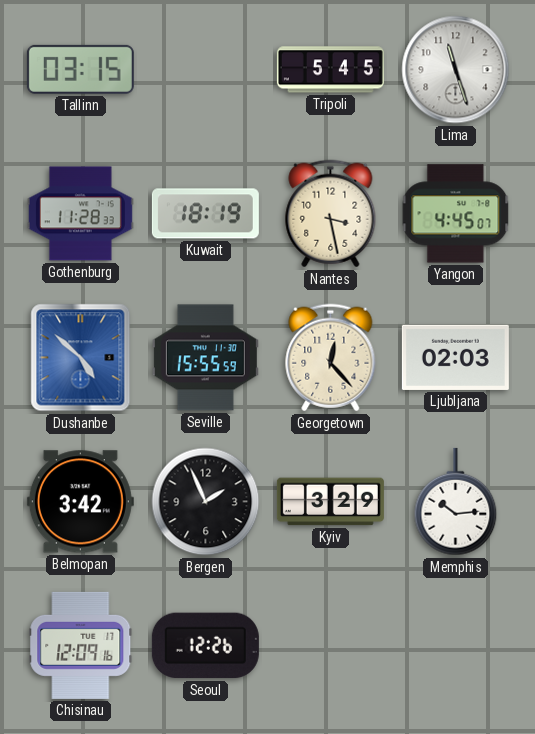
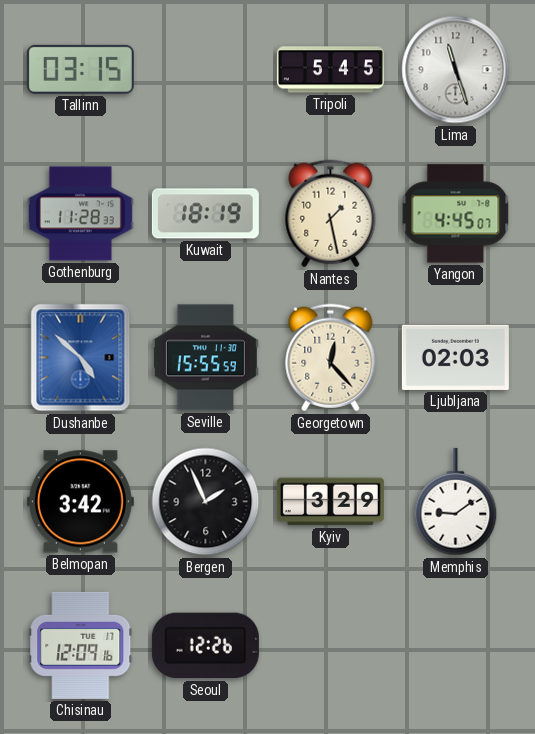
Nantes: 3:28 -> 1:28 (331, 214)
Memphis: 10:14 -> 9:09 (456, 502)
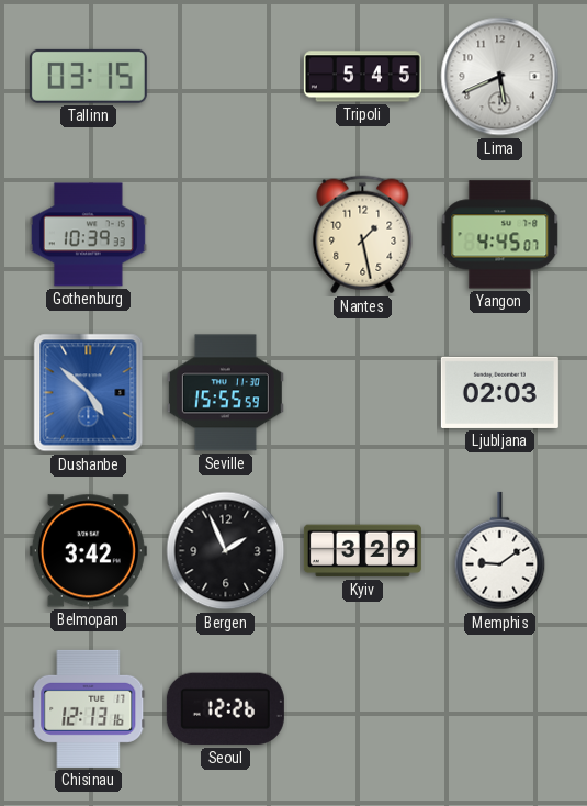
Lima: 11:27 -> 5:41 (500, 77)
Gothenburg: 11:28 -> 10:39 (88, 235)
Kuwait: 18:19 -> none (205, 214)
Georgetown: 12:23 -> none (331, 358)
Chisinau: 12:09 -> 12:13 (89, 708)
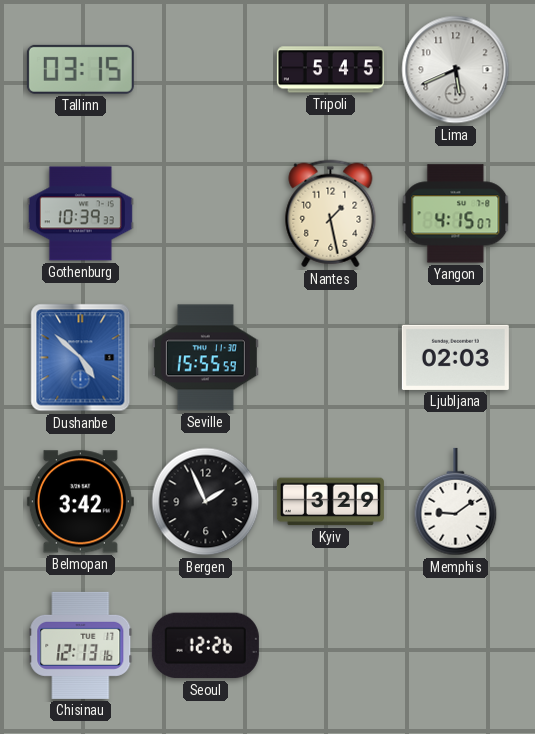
Yangon: 4:45 -> 4:15 (456, 214)
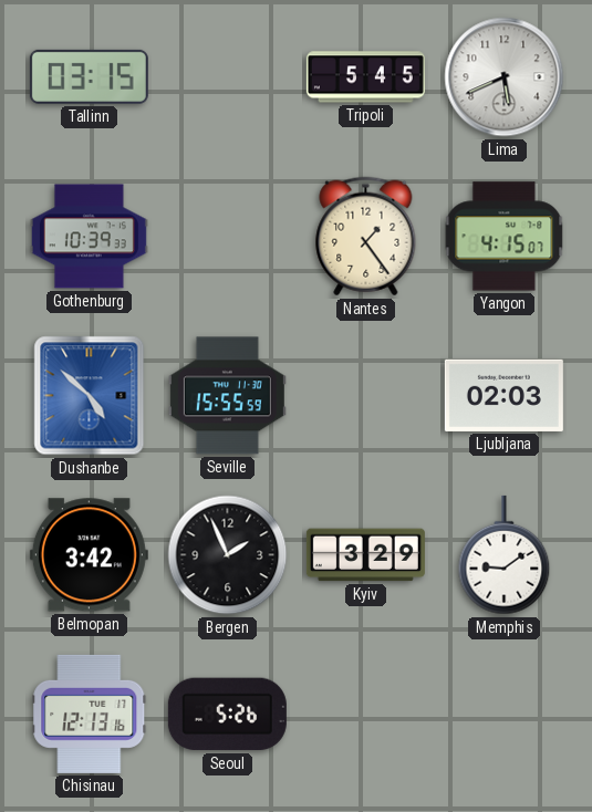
Nantes: 1:28 -> 1:24 (366, 237)
Seoul: 12:26 -> 5:26 (227, 715)
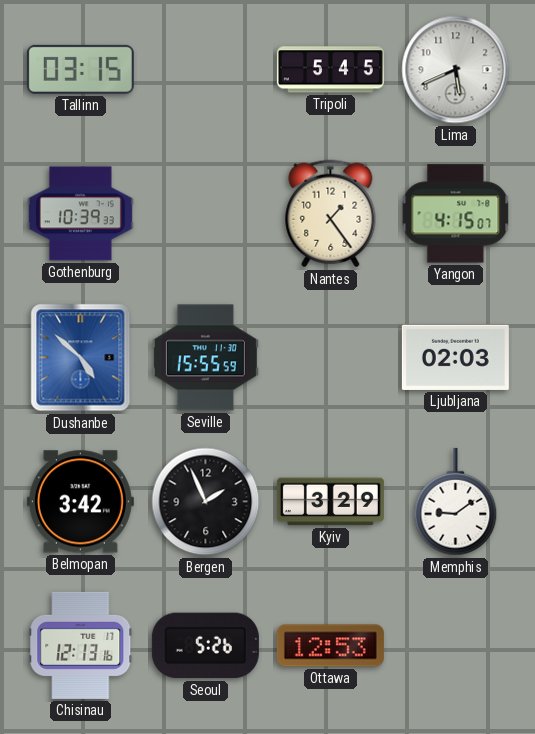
Ottawa: none -> 12:53 (330, 646)
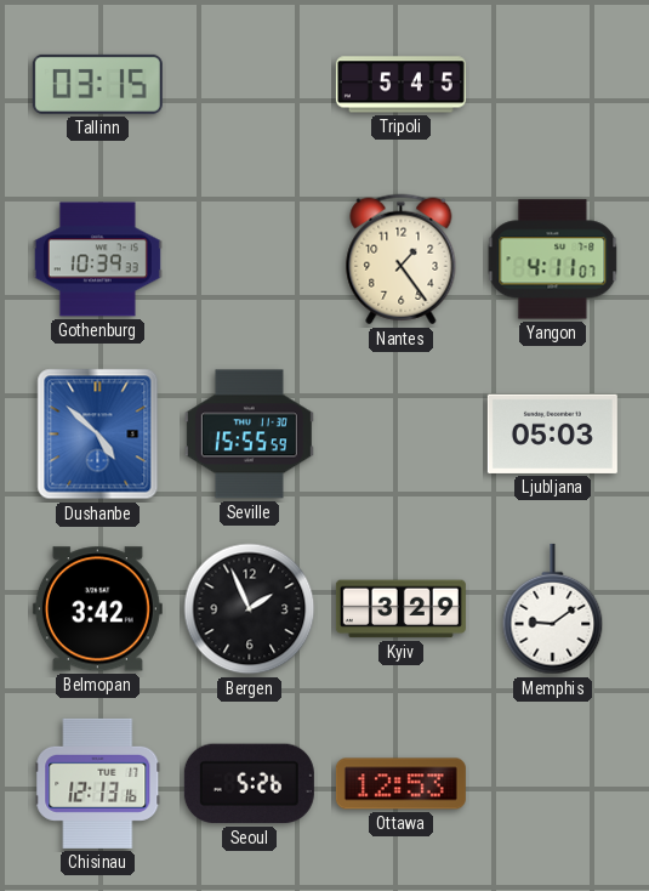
Lima: 5:41 -> none (456, 70)
Yangon: 4:15 -> 4:11 (553, 260)
Ljubljana: 02:03 -> 05:03 (552, 433)
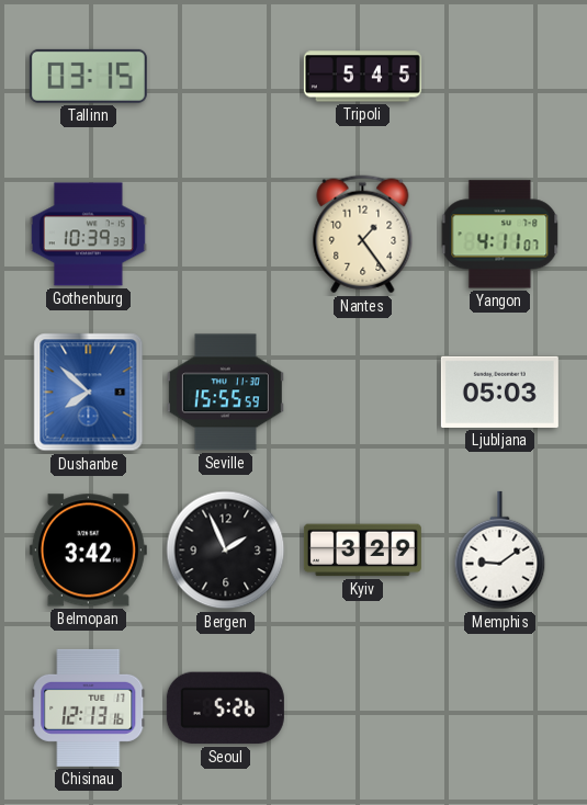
Dushanbe: 4:52 -> 7:52 (89, 393)
Ottawa: 12:53 -> none (400, 784)
